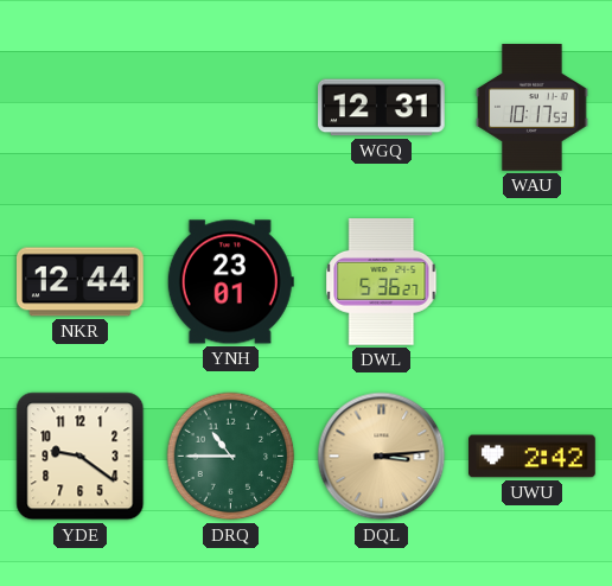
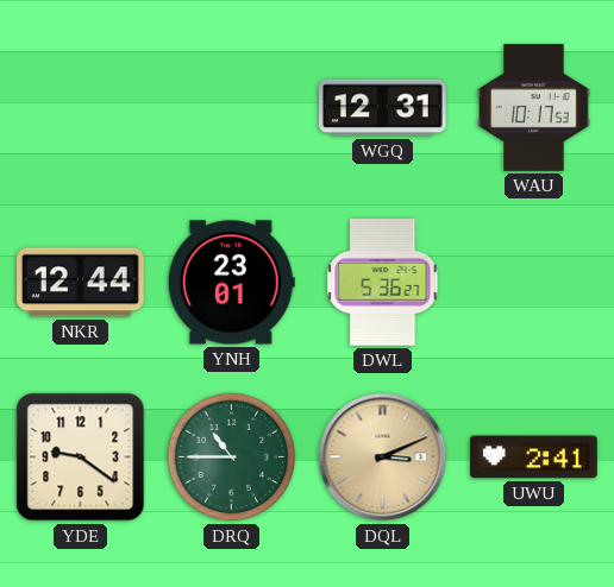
DQL: 3:14 -> 3:11 (383, 457)
UWU: 2:42 -> 2:41 (534, 457)
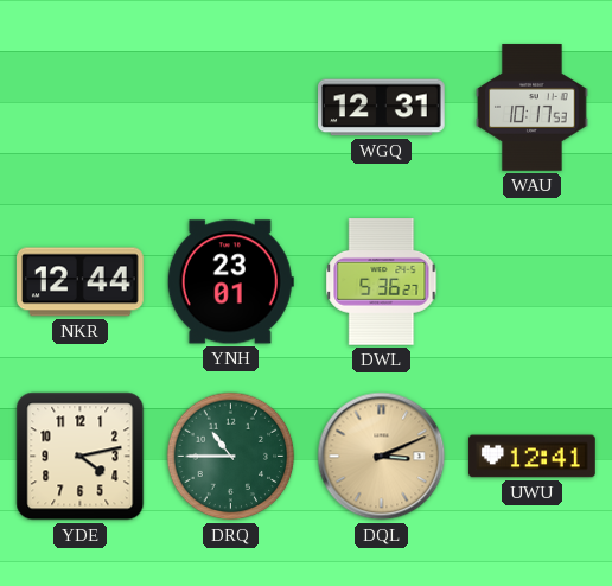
YDE: 9:21 -> 4:13 (81, 457)
UWU: 2:41 -> 12:41 (533, 457)
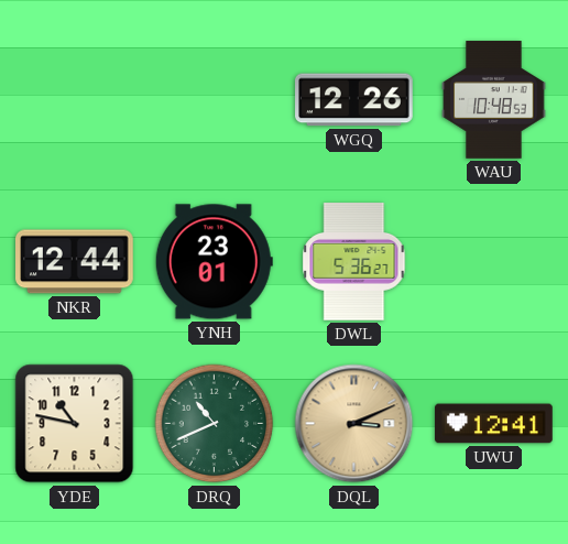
WGQ: 12:31 -> 12:26 (354, 100)
WAU: 10:17 -> 10:48 (494, 100)
YDE: 4:13 -> 10:47 (75, 424)
DRQ: 10:45 -> 10:41 (215, 424)
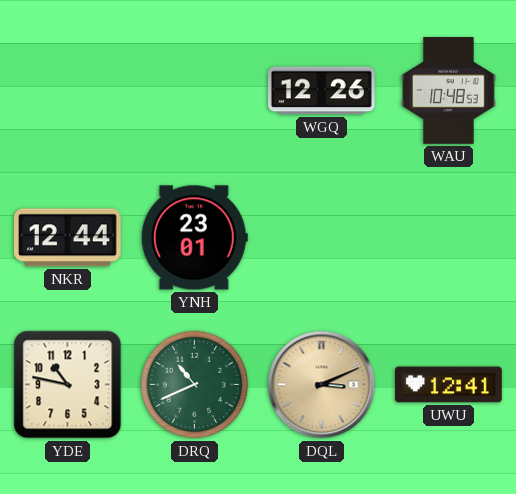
DWL: 5:36 -> none (354, 262)
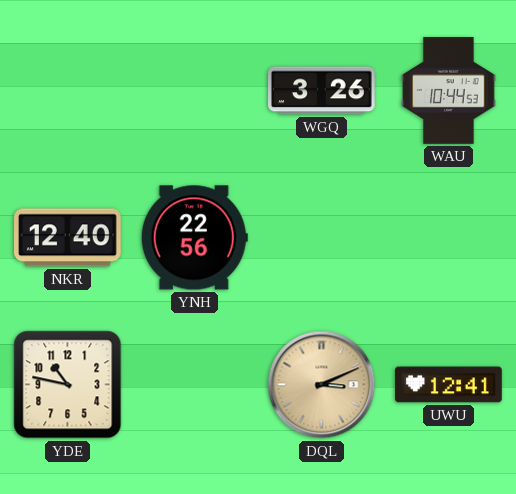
WGQ: 12:26 -> 3:26 (322, 91)
WAU: 10:48 -> 10:44 (449, 91)
NKR: 12:44 -> 12:40 (68, 238)
YNH: 23:01 -> 22:56 (194, 238)
DRQ: 10:41 -> none (195, 385)
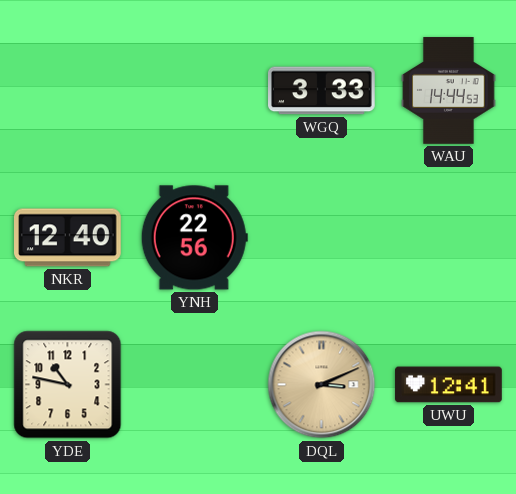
WGQ: 3:26 -> 3:33 (322, 91)
WAU: 10:44 -> 14:44 (449, 91)
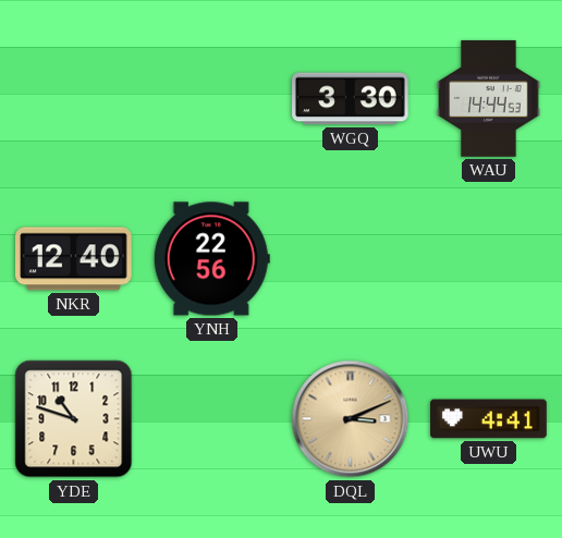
WGQ: 3:33 -> 3:30 (351, 99)
YDE: 10:47 -> 10:48 (74, 419)
UWU: 12:41 -> 4:41 (489, 419)
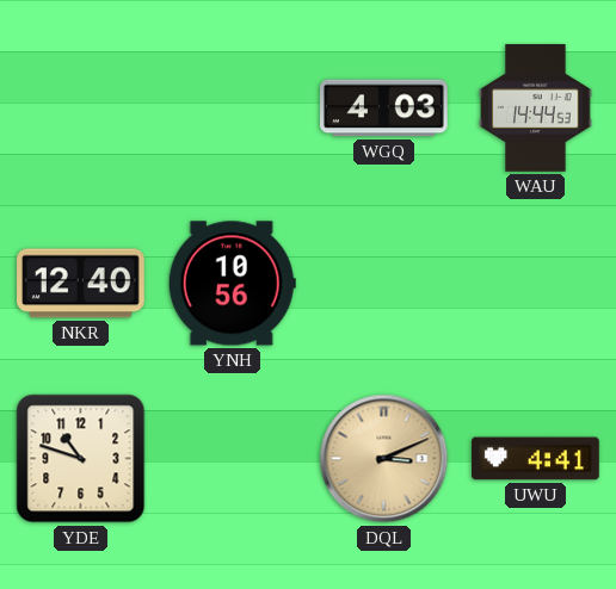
WGQ: 3:30 -> 4:03 (384, 108)
YNH: 22:56 -> 10:56 (232, 284)
